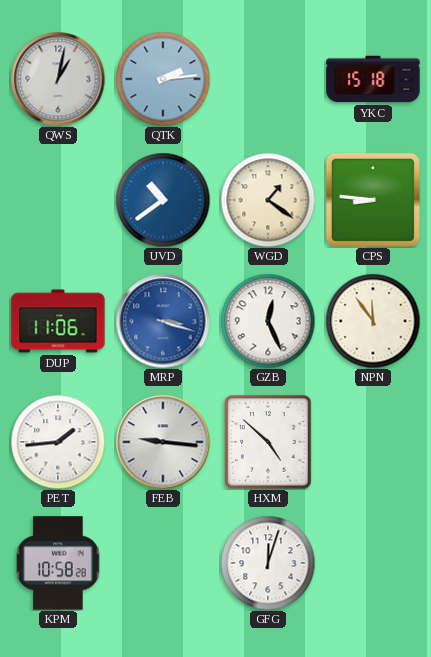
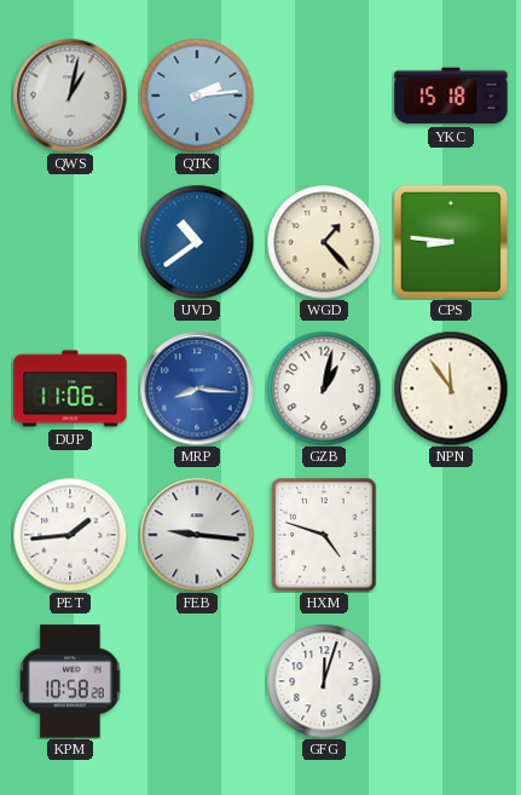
WGD: 1:21 -> 1:23 (324, 242)
MRP: 3:18 -> 8:16 (197, 388)
GZB: 12:26 -> 1:02 (324, 388)
HXM: 4:52 -> 4:48 (324, 535)
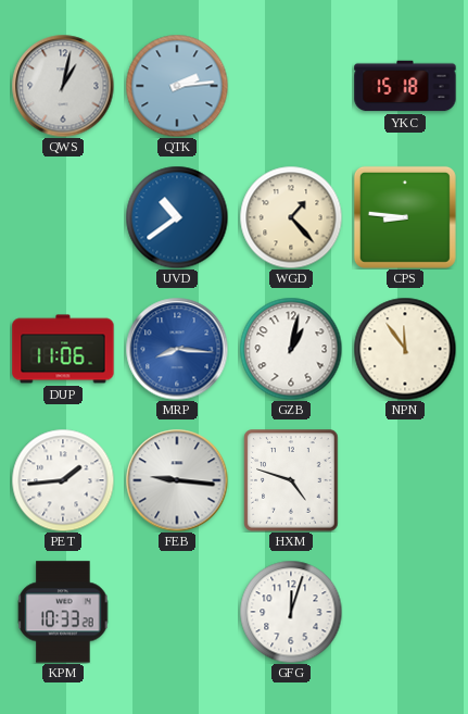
KPM: 10:58 -> 10:33 (63, 612)
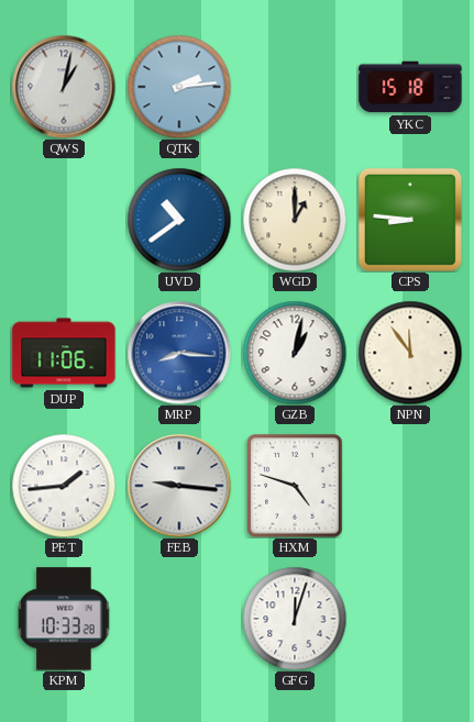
WGD: 1:23 -> 1:00 (295, 220)
